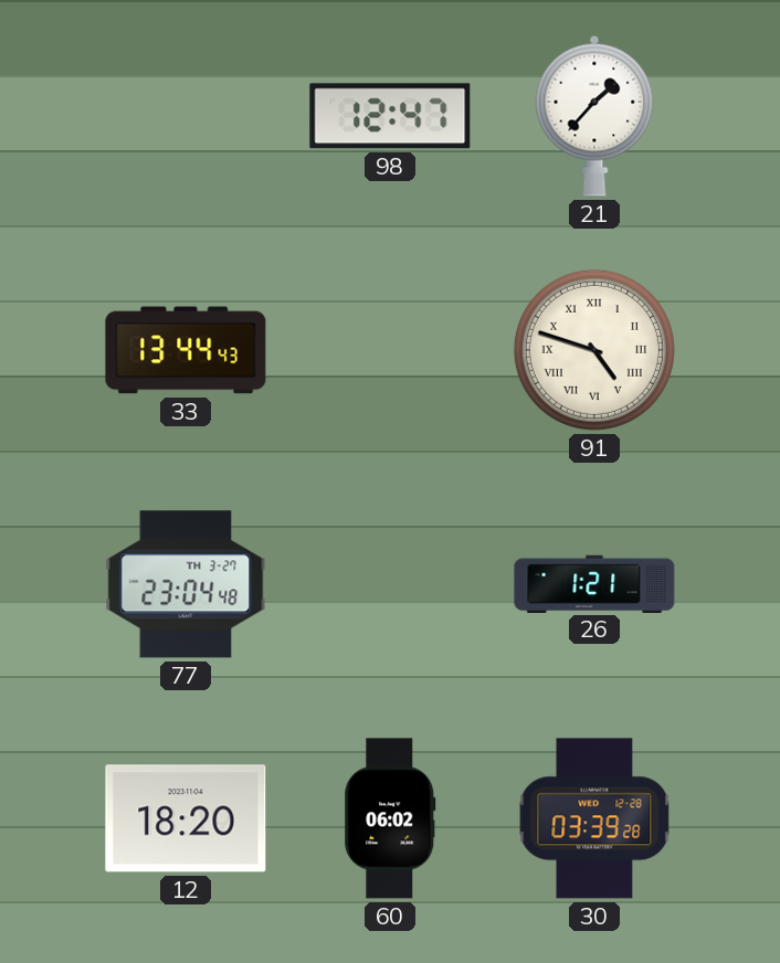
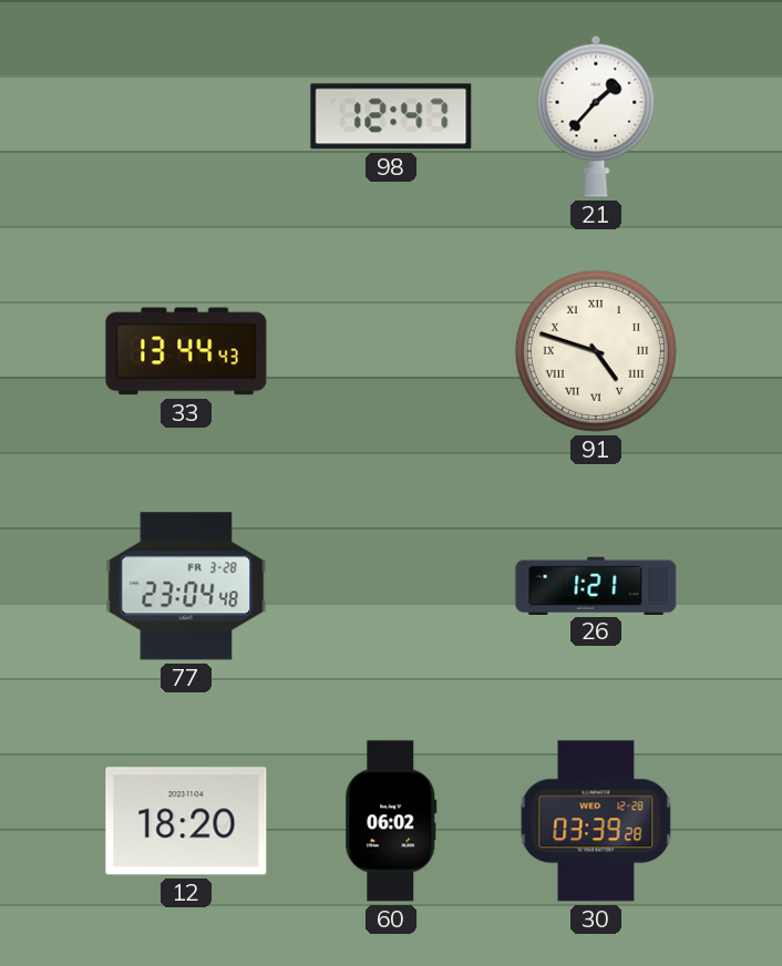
77 date: TH 3-27 -> FR 3-28 (186, 586)
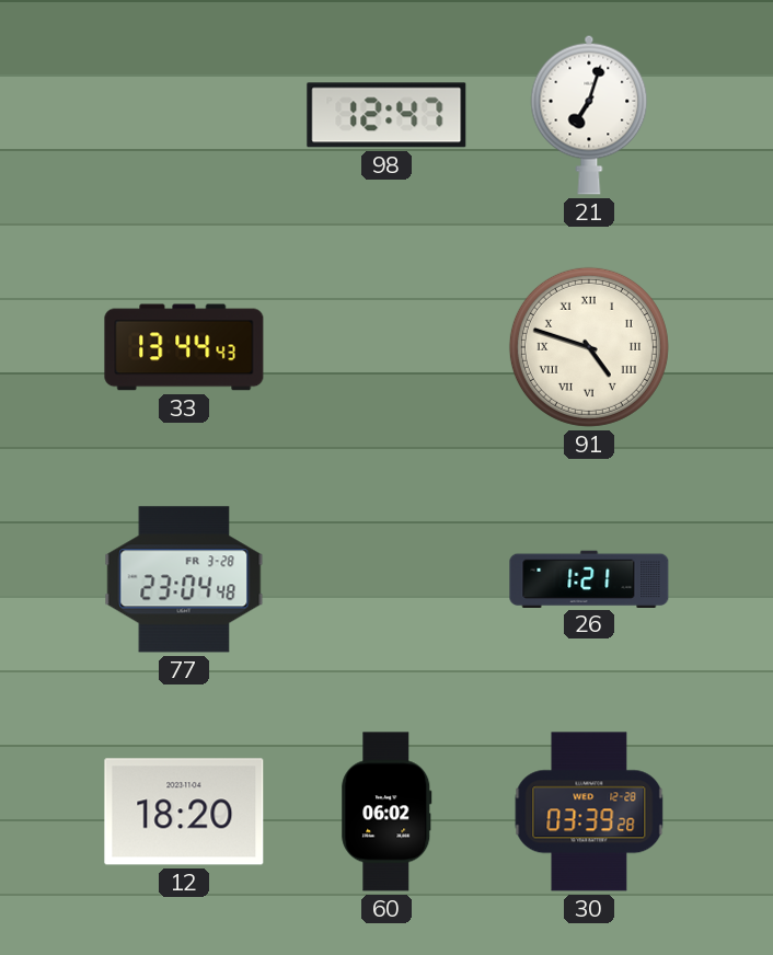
21: 1:37 -> 7:03 (589, 115)
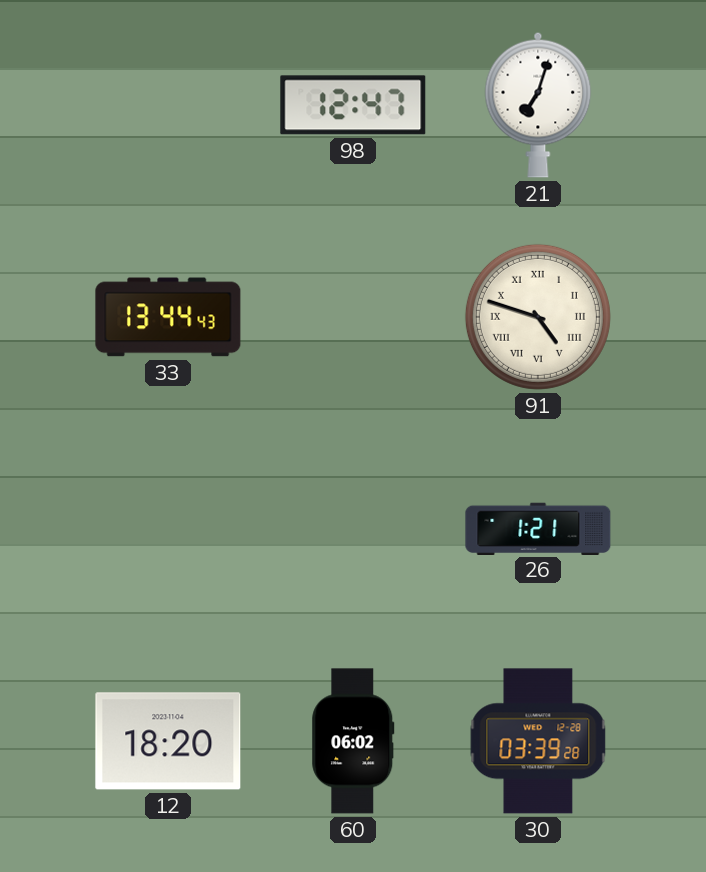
77: 23:04 -> none (184, 579)
